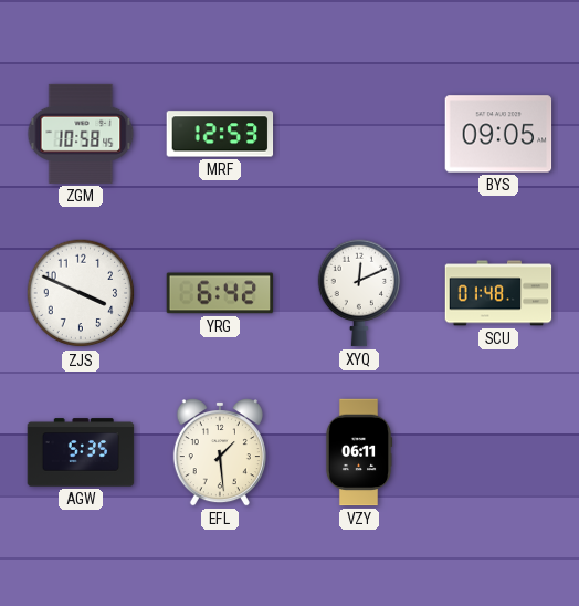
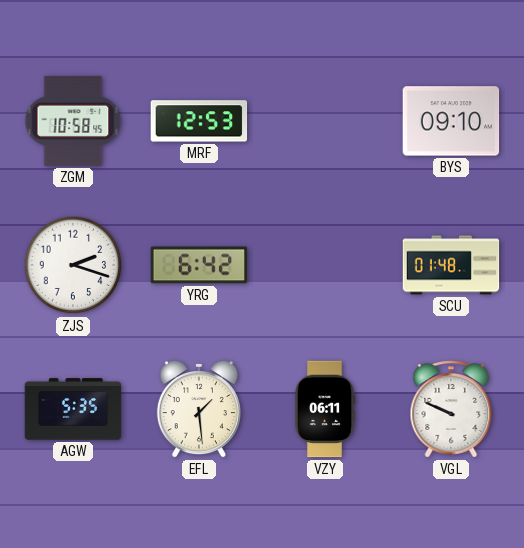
BYS: 09:05 -> 09:10 (451, 121)
ZJS: 3:49 -> 2:18 (73, 265)
XYQ: 12:11 -> none (359, 293)
VGL: none -> 9:49 (451, 409)
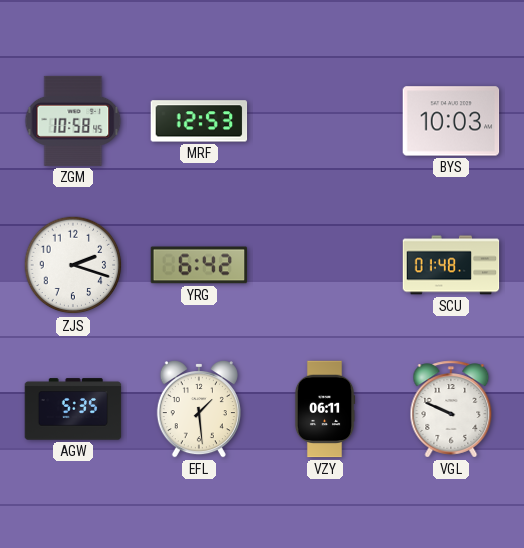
BYS: 09:10 -> 10:03 (451, 121)
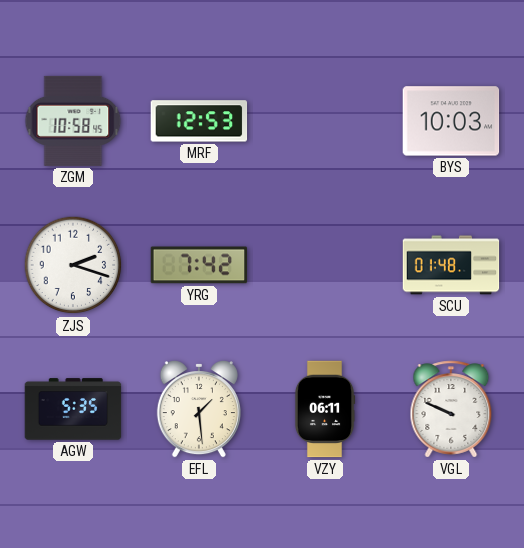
YRG: 6:42 -> 7:42 (199, 265)
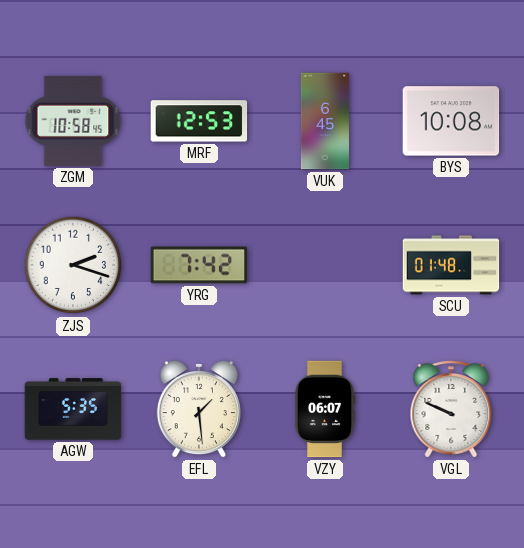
VUK: none -> 6:45 (325, 121)
BYS: 10:03 -> 10:08 (451, 121)
VZY: 06:11 -> 06:07 (325, 409)
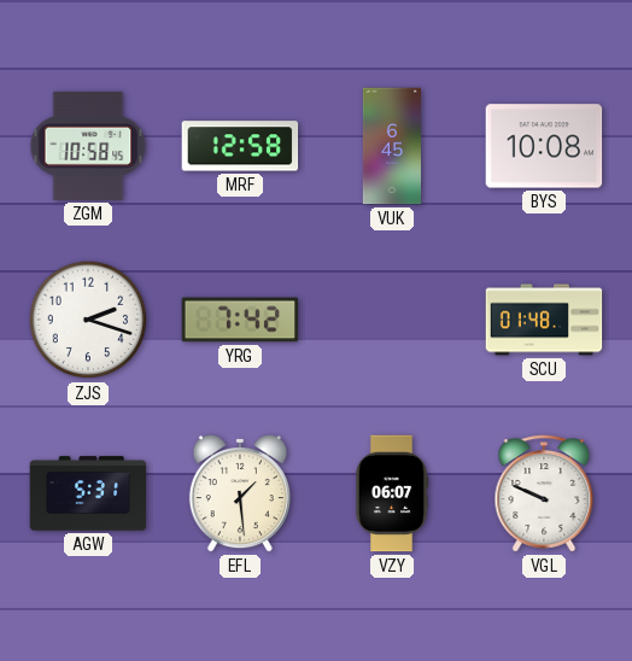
MRF: 12:53 -> 12:58 (240, 146)
AGW: 5:35 -> 5:31 (88, 493)
